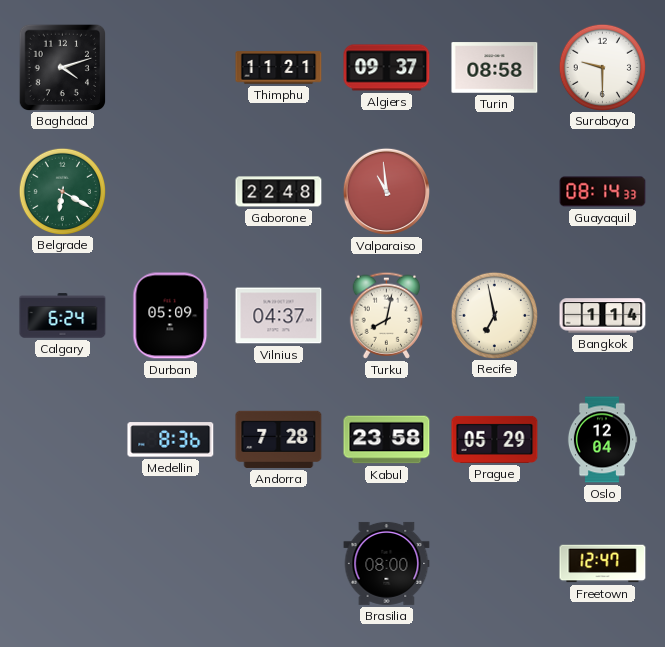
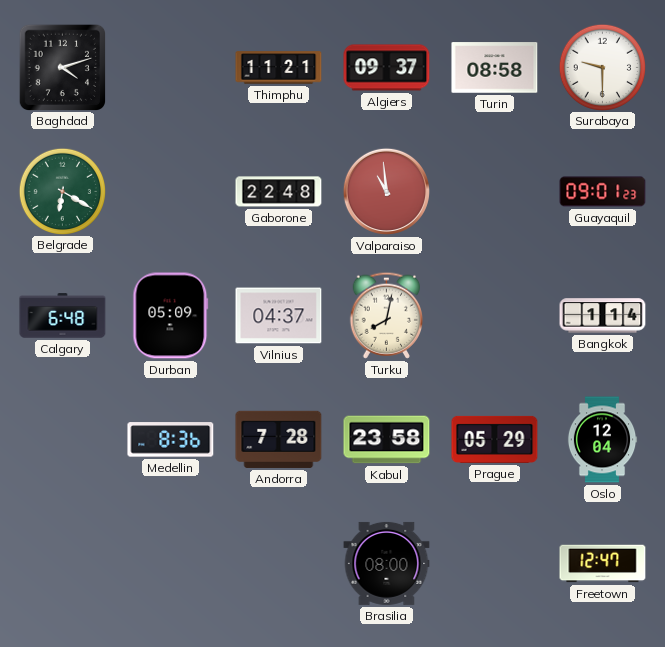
Guayaquil: 08:14 -> 09:01 (603, 192)
Calgary: 6:24 -> 6:48 (63, 316)
Recife: 6:58 -> none (494, 315)
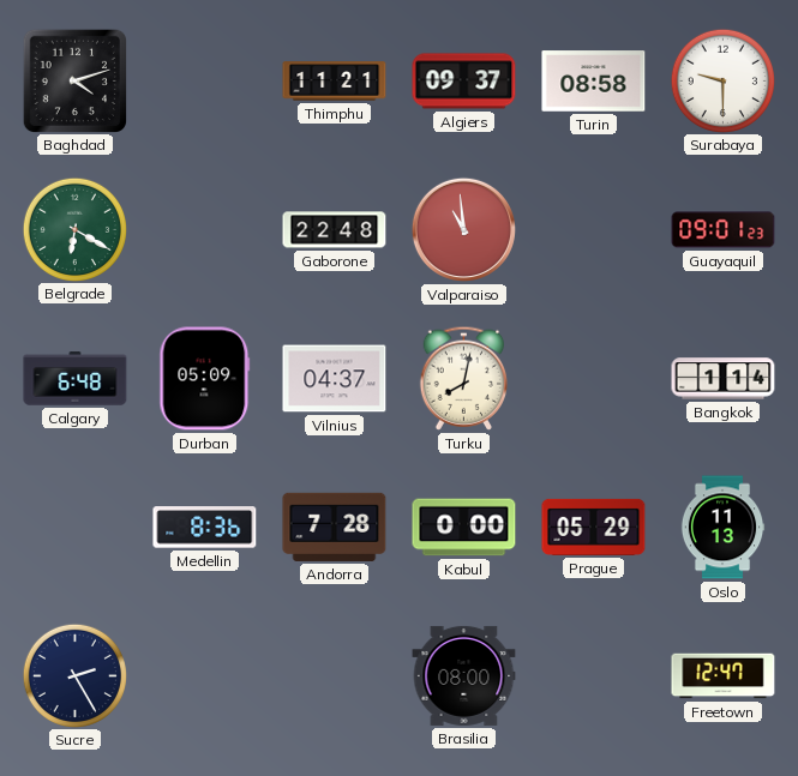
Kabul: 23:58 -> 0:00 (464, 528)
Oslo: 12:04 -> 11:13 (722, 528)
Sucre: none -> 2:25 (74, 675)
